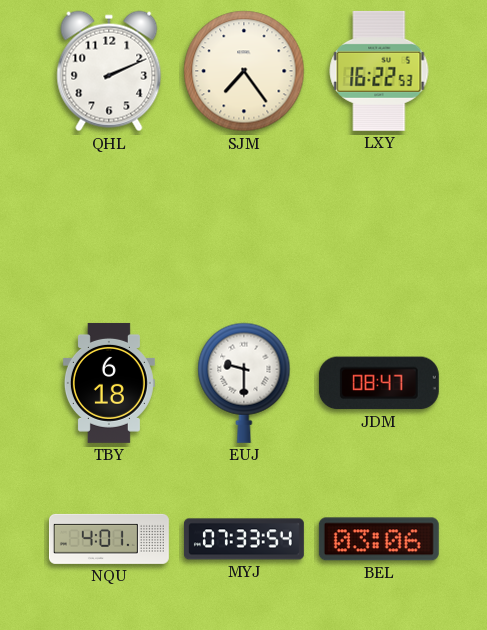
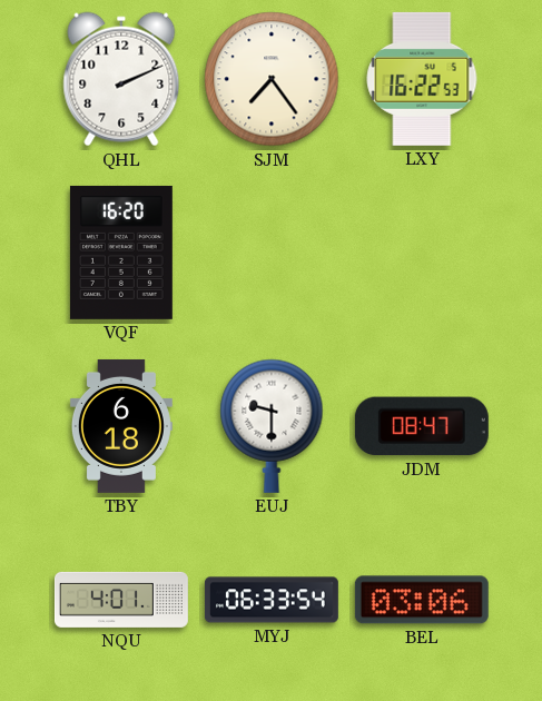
VQF: none -> 16:20 (121, 253)
MYJ: 07:33 -> 06:33 (272, 600)
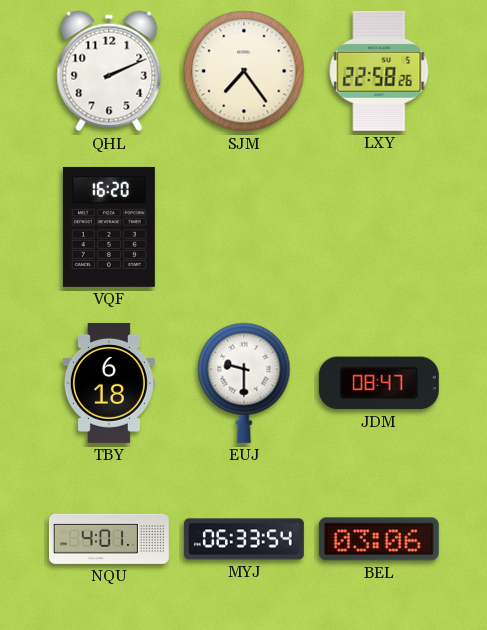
LXY: 16:22 -> 22:58 (379, 71)
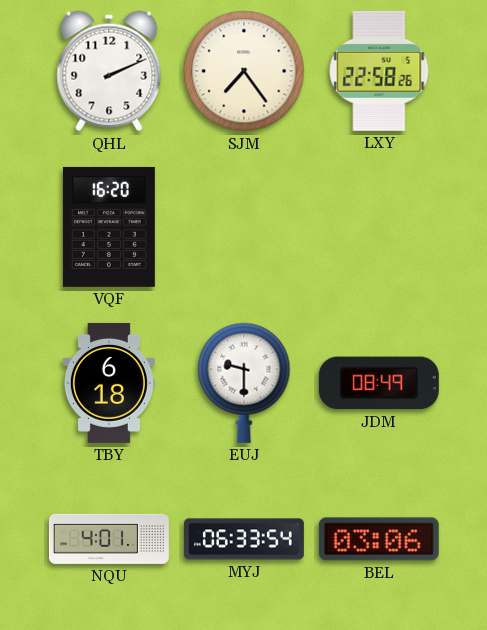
JDM: 08:47 -> 08:49 (379, 383)
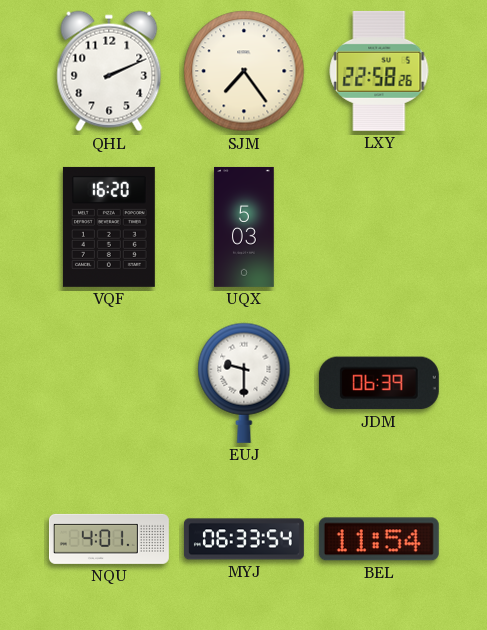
UQX: none -> 5:03 (244, 227)
TBY: 6:18 -> none (109, 383)
JDM: 08:49 -> 06:39 (379, 383)
BEL: 03:06 -> 11:54 (379, 539)
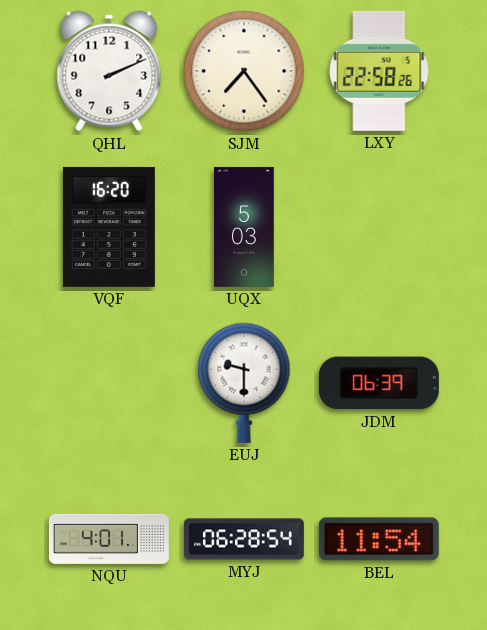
MYJ: 06:33 -> 06:28 (244, 539)
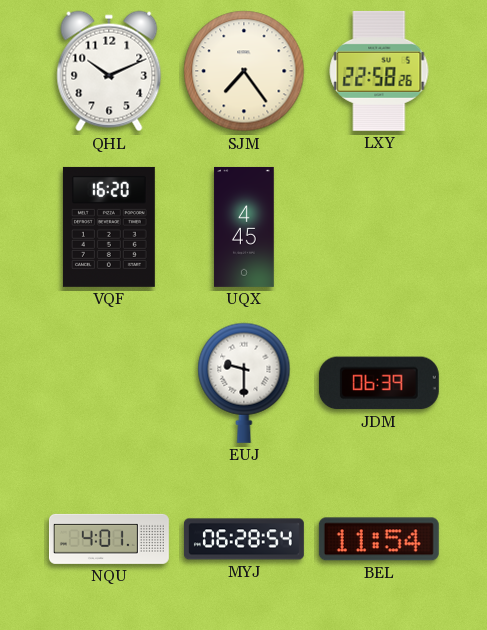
QHL: 2:11 -> 10:11 (109, 71)
UQX: 5:03 -> 4:45 (244, 227)
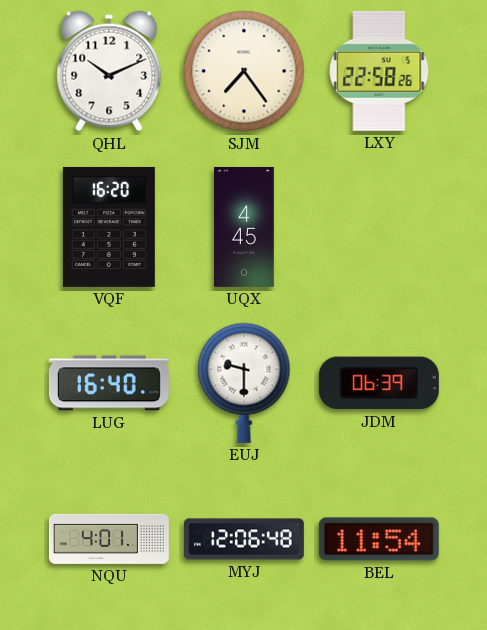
LUG: none -> 16:40 (109, 383)
MYJ: 06:28 -> 12:06 (244, 539)
